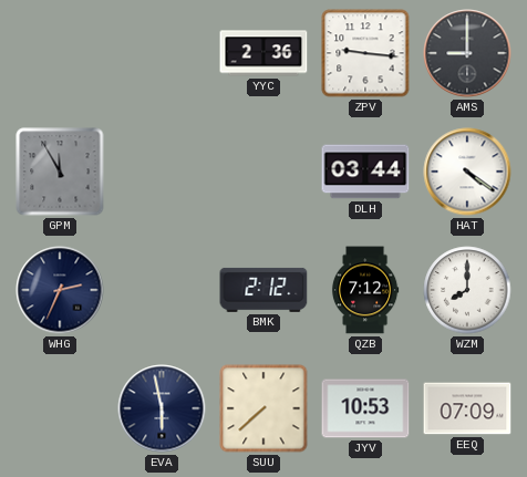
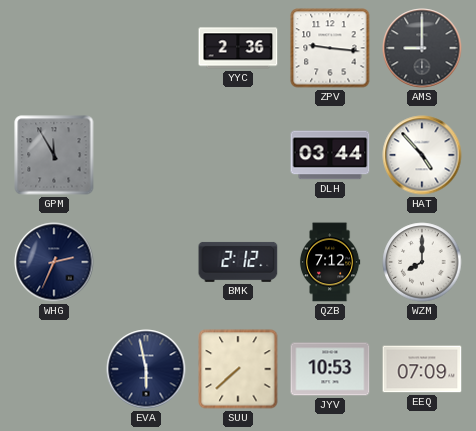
HAT: 4:21 -> 4:53 (422, 155)
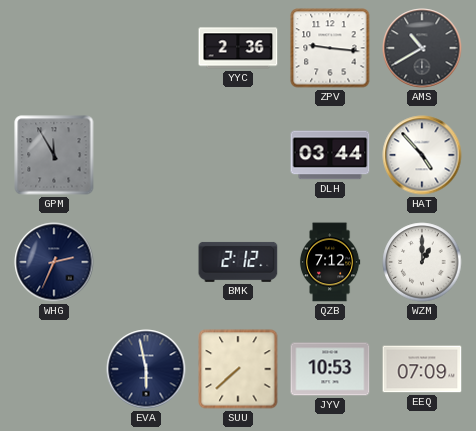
AMS: 9:00 -> 10:40 (422, 48)
WZM: 8:00 -> 1:00 (422, 262)
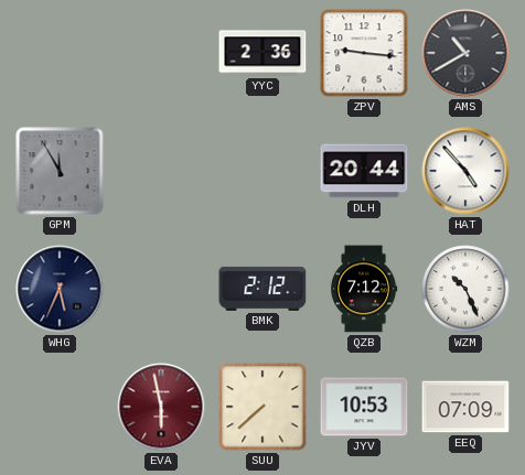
DLH: 03:44 -> 20:44 (364, 171)
WHG: 2:34 -> 5:34 (60, 289)
WZM: 1:00 -> 10:26 (465, 289)
EVA dial: navy -> burgundy (161, 407)
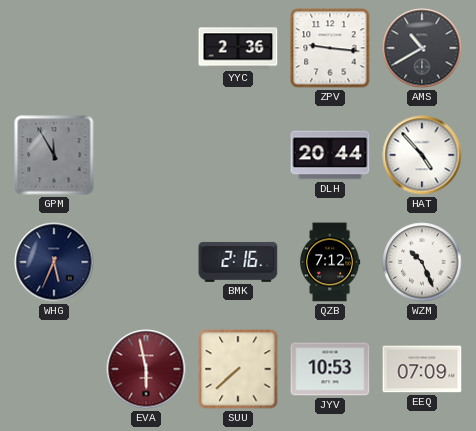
BMK: 2:12 -> 2:16 (238, 262)
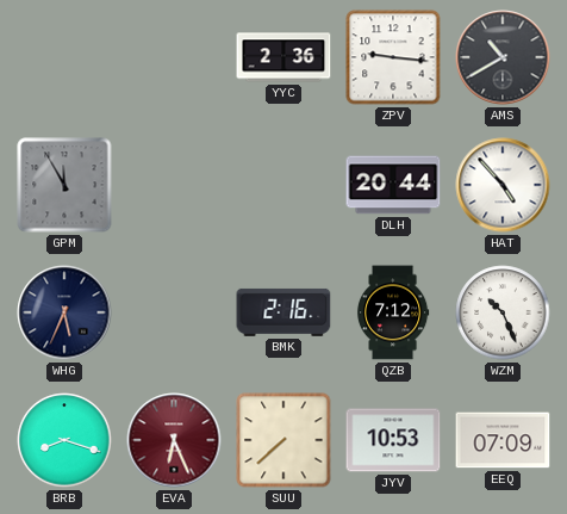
BRB: none -> 8:18 (64, 440)
EVA: 5:58 -> 6:26 (174, 440)
